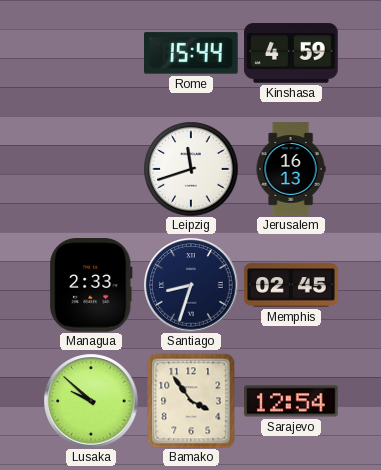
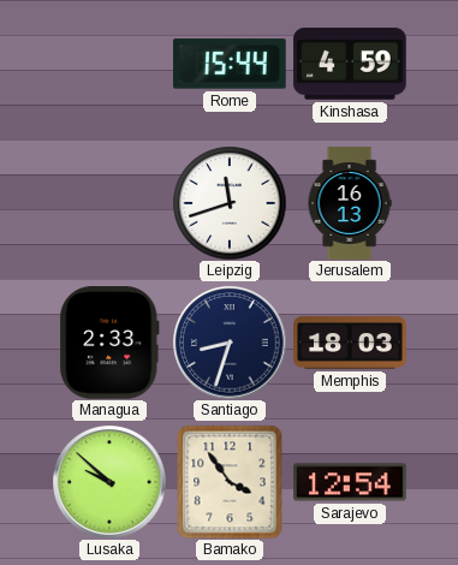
Memphis: 02:45 -> 18:03 (350, 343)
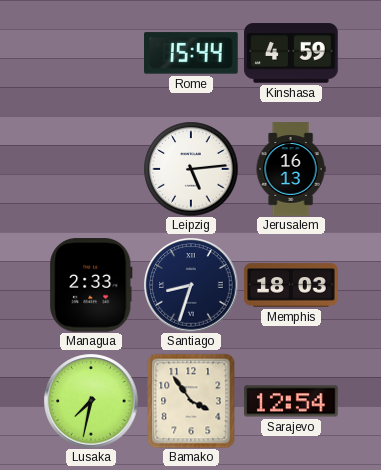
Leipzig: 11:42 -> 5:14 (191, 169)
Lusaka: 9:52 -> 7:32 (91, 401)
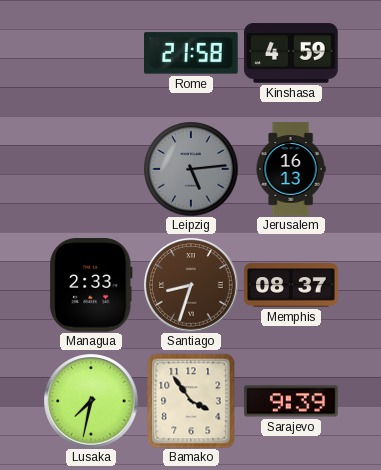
Rome: 15:44 -> 21:58 (192, 53)
Leipzig dial: white -> grey (191, 169)
Santiago dial: navy -> brown (191, 285)
Memphis: 18:03 -> 08:37 (291, 285)
Sarajevo: 12:54 -> 9:39 (291, 401)
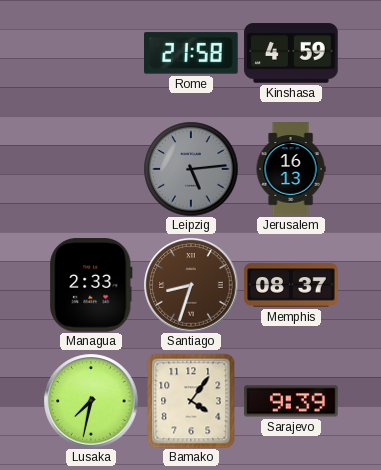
Bamako: 3:54 -> 4:06 (191, 401)
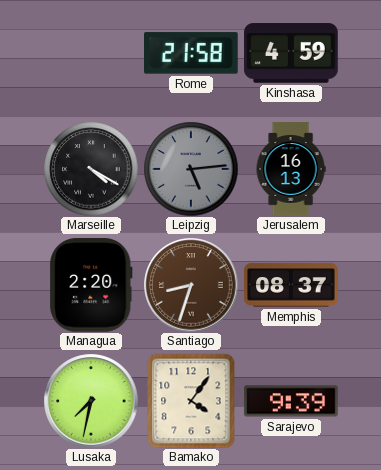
Marseille: none -> 4:20 (91, 169)
Managua: 2:33 -> 2:20 (91, 285)
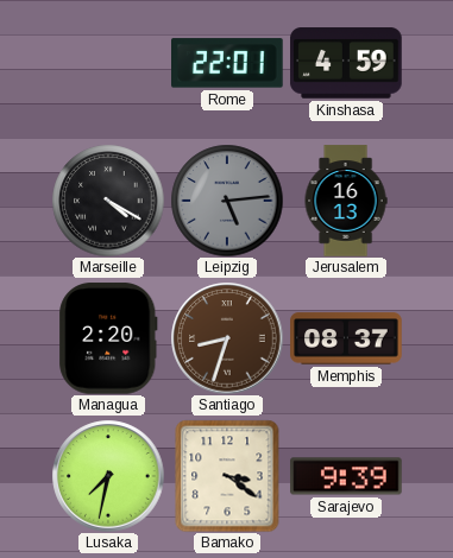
Rome: 21:58 -> 22:01 (228, 63)
Bamako: 4:06 -> 3:21 (227, 476)
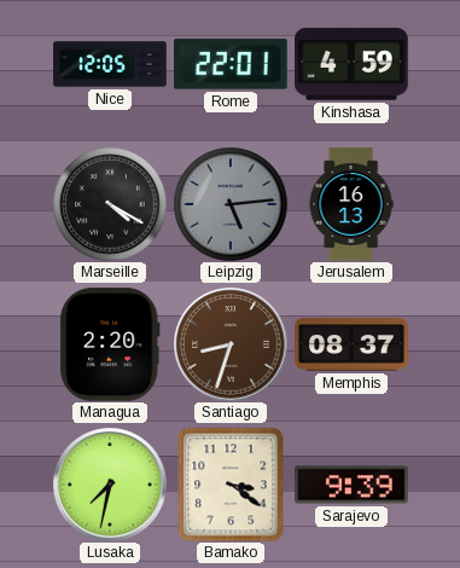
Nice: none -> 12:05 (110, 64)
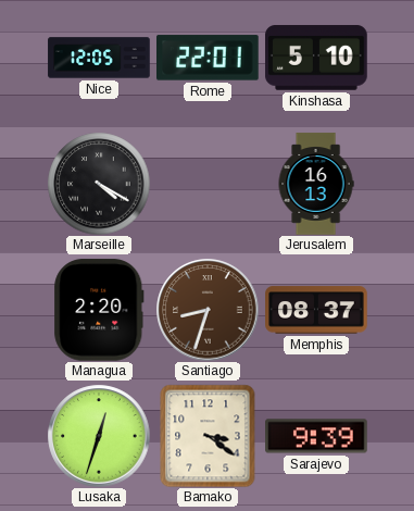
Kinshasa: 4:59 -> 5:10 (316, 58)
Leipzig: 5:14 -> none (231, 204)
Lusaka: 7:32 -> 12:33 (99, 436)
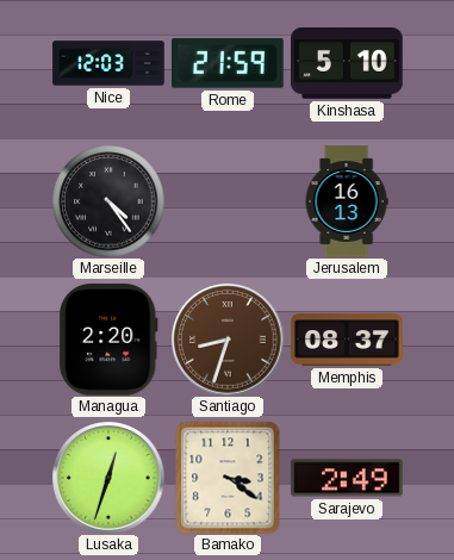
Nice: 12:05 -> 12:03 (108, 63)
Rome: 22:01 -> 21:59 (229, 63)
Marseille: 4:20 -> 4:24 (108, 201)
Sarajevo: 9:39 -> 2:49 (347, 478)
